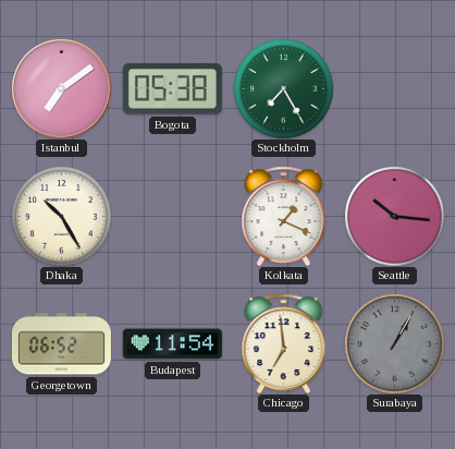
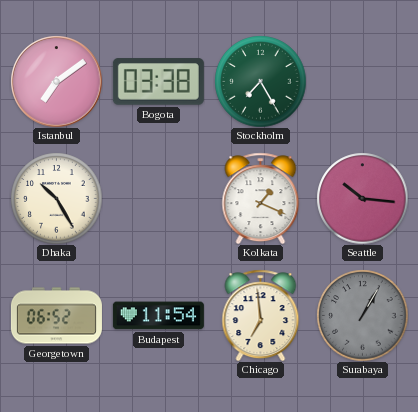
Bogota: 05:38 -> 03:38 (158, 82)
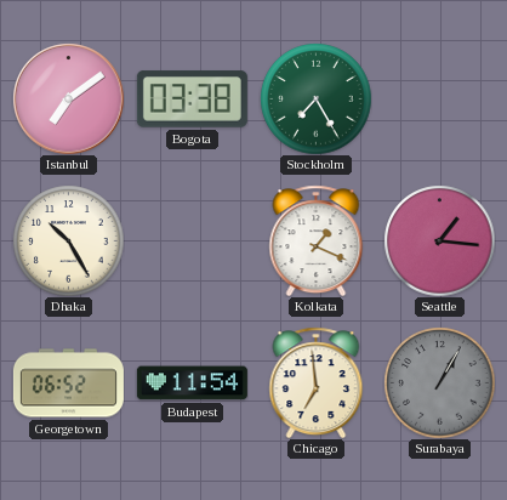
Seattle: 10:16 -> 1:16 (439, 240)
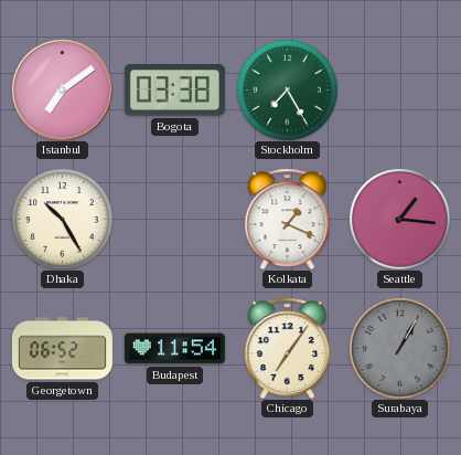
Chicago: 6:59 -> 7:06 (288, 348)
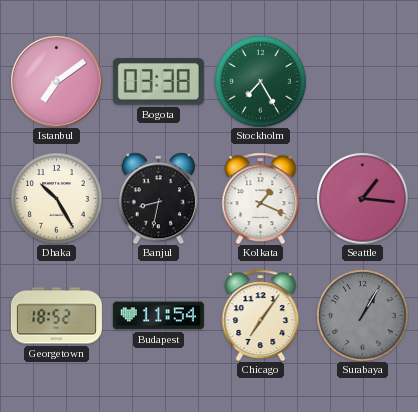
Banjul: none -> 8:32 (158, 198)
Georgetown: 06:52 -> 18:52 (56, 316)
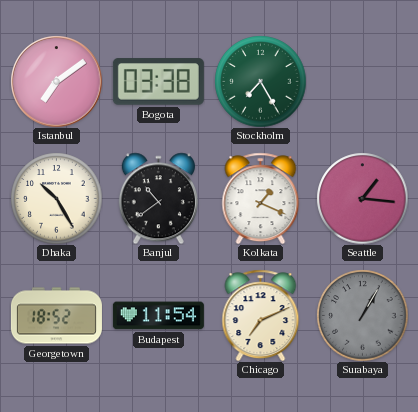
Banjul: 8:32 -> 10:39 (158, 198)
Chicago: 7:06 -> 7:11 (261, 315)
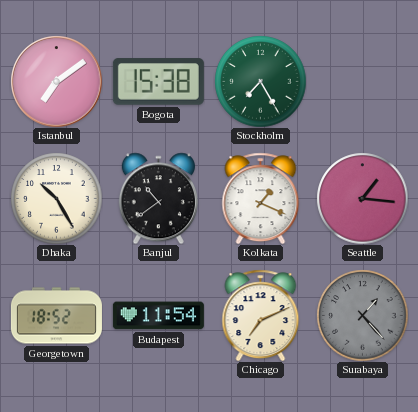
Bogota: 03:38 -> 15:38 (158, 82)
Surabaya: 1:05 -> 1:23 (362, 315)
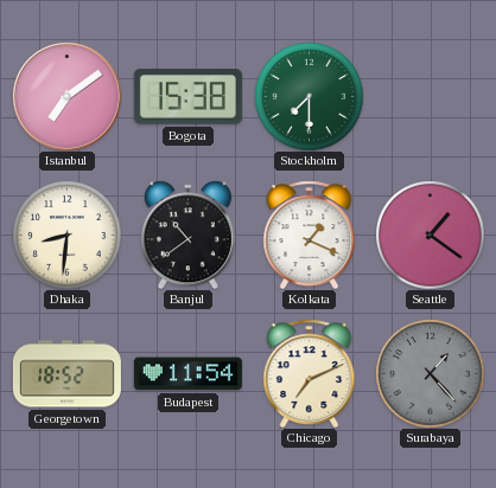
Stockholm: 7:25 -> 7:30 (309, 96)
Dhaka: 10:25 -> 8:31 (66, 235)
Seattle: 1:16 -> 1:21 (430, 235)
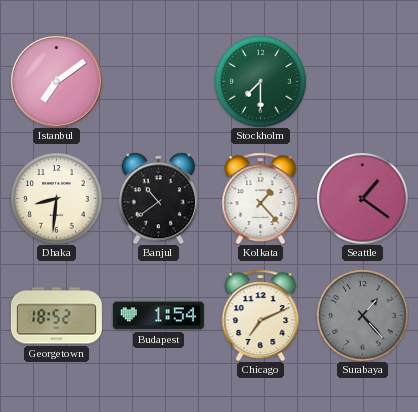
Bogota: 15:38 -> none (187, 97)
Kolkata: 1:19 -> 1:23 (261, 198)
Budapest: 11:54 -> 1:54 (158, 316)
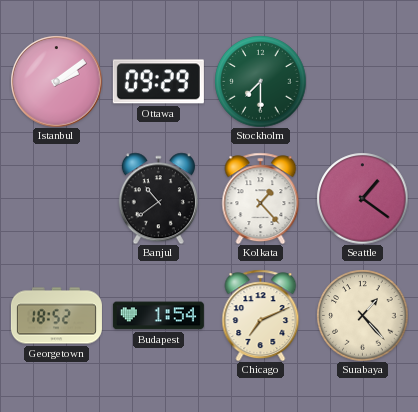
Istanbul: 7:09 -> 2:09 (56, 81)
Ottawa: none -> 09:29 (158, 82)
Dhaka: 8:31 -> none (56, 198)
Surabaya dial: grey -> cream (362, 315)
